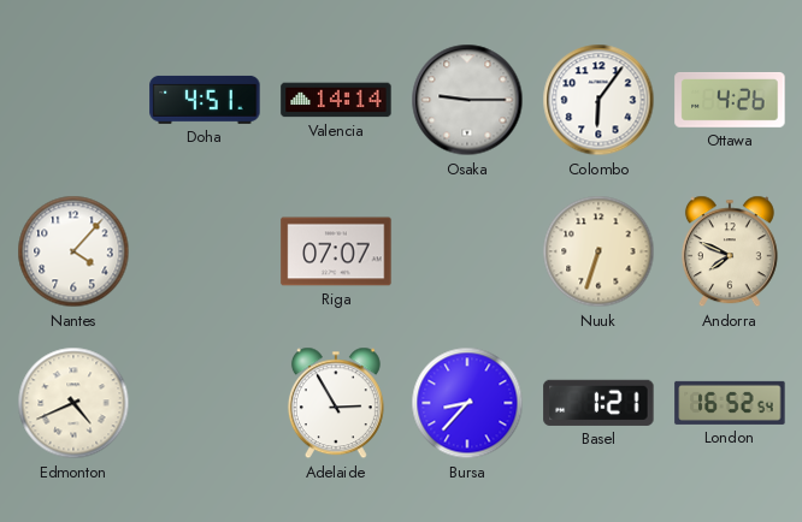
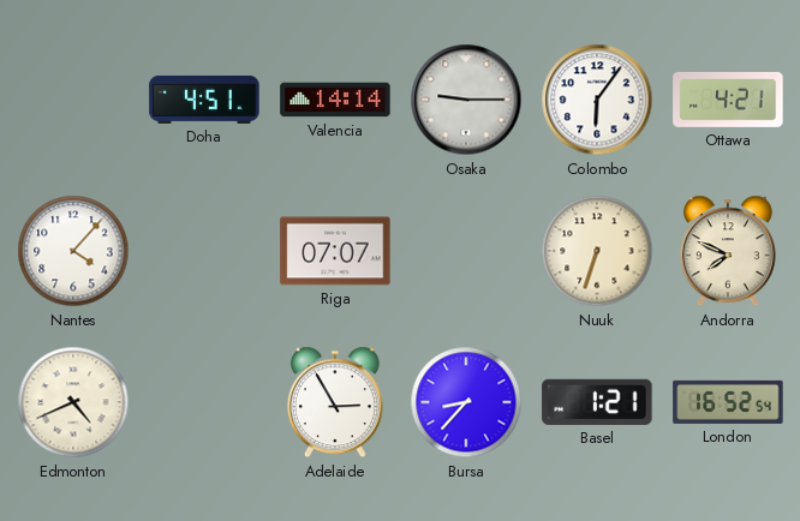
Ottawa: 4:26 -> 4:21 (728, 100)
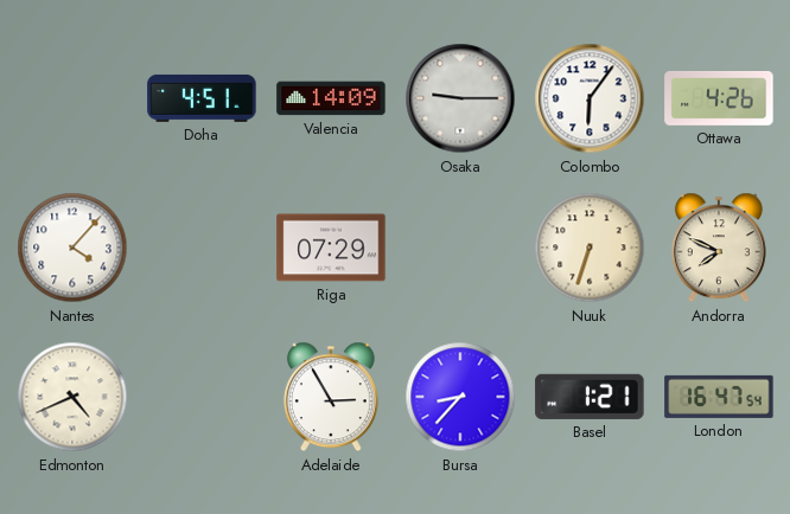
Valencia: 14:14 -> 14:09 (331, 98)
Ottawa: 4:21 -> 4:26 (719, 98)
Riga: 07:07 -> 07:29 (331, 248)
London: 16:52 -> 16:47 (719, 397)
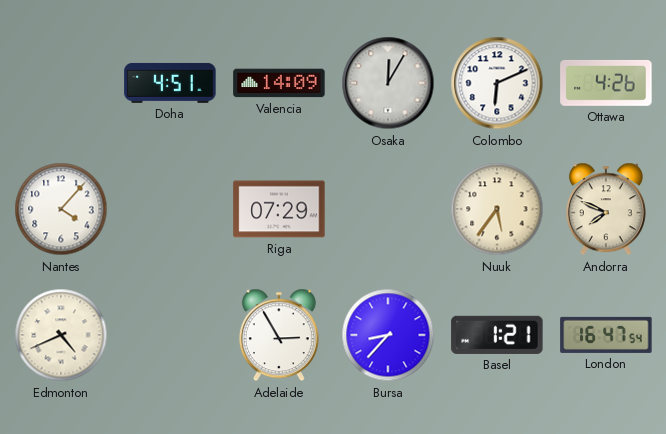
Osaka: 9:15 -> 12:05 (388, 83)
Colombo: 6:06 -> 6:11 (497, 83)
Nuuk: 6:33 -> 5:36 (497, 209)
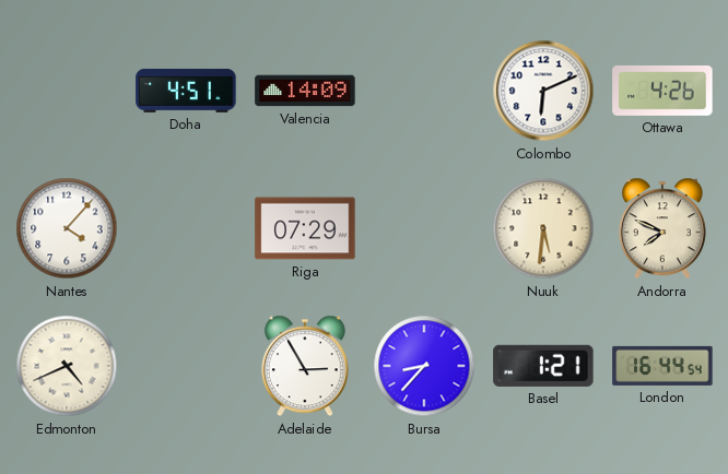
Osaka: 12:05 -> none (388, 83)
Nuuk: 5:36 -> 5:31 (543, 228)
London: 16:47 -> 16:44 (662, 366)
